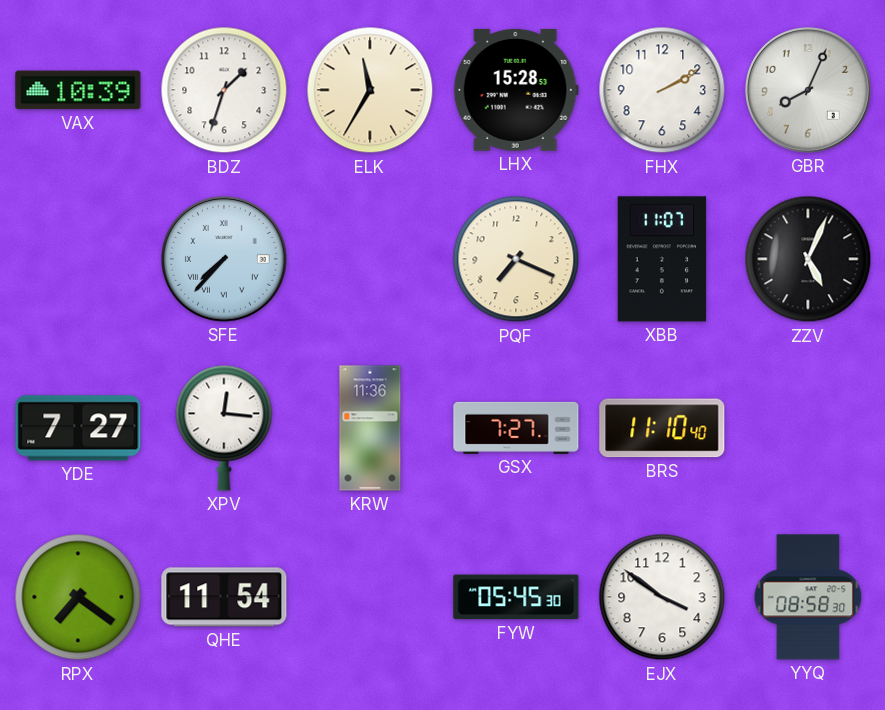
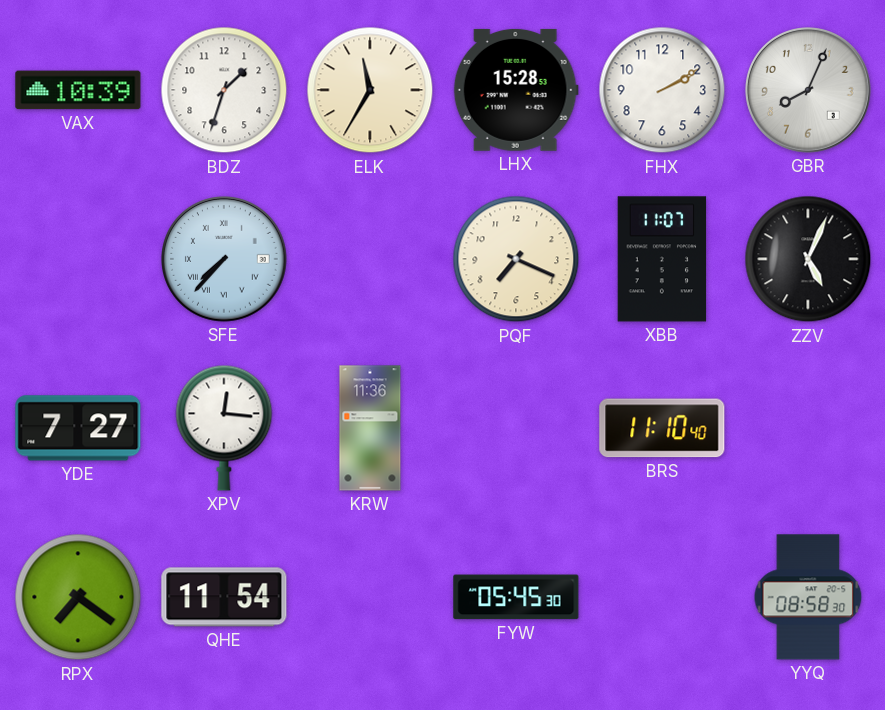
GSX: 7:27 -> none (516, 428)
EJX: 3:51 -> none (662, 597)
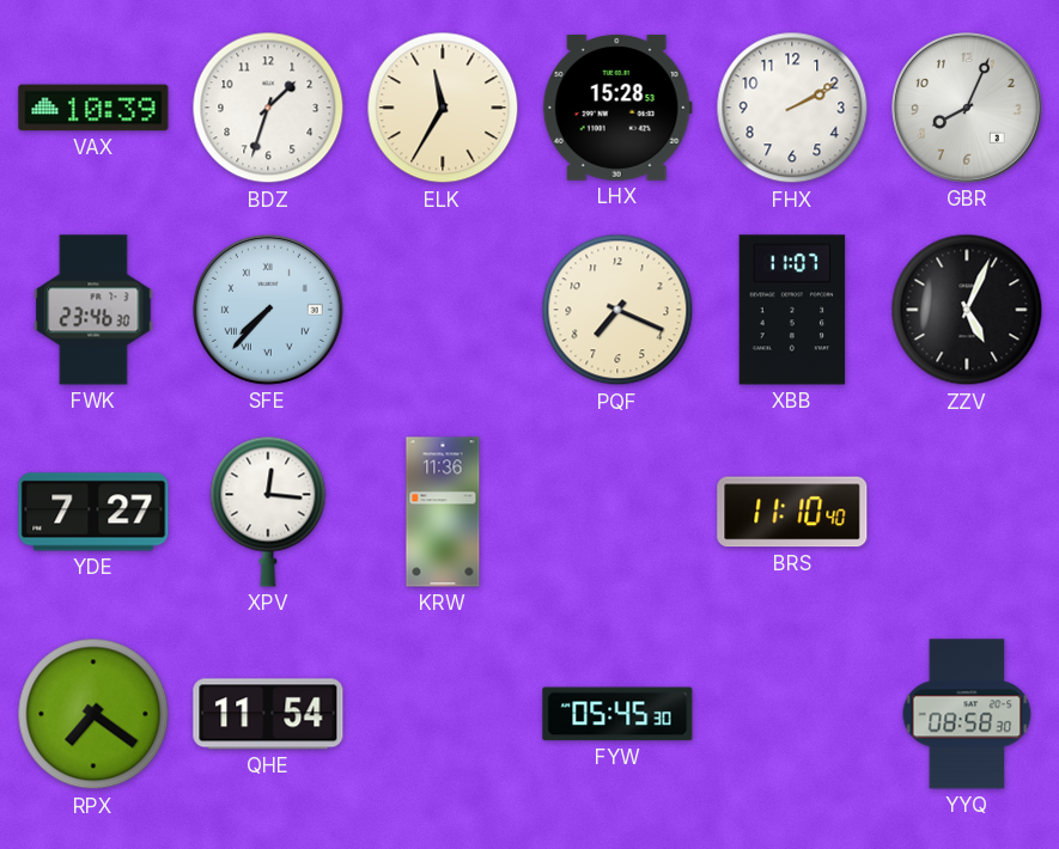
FWK: none -> 23:46 (93, 310)
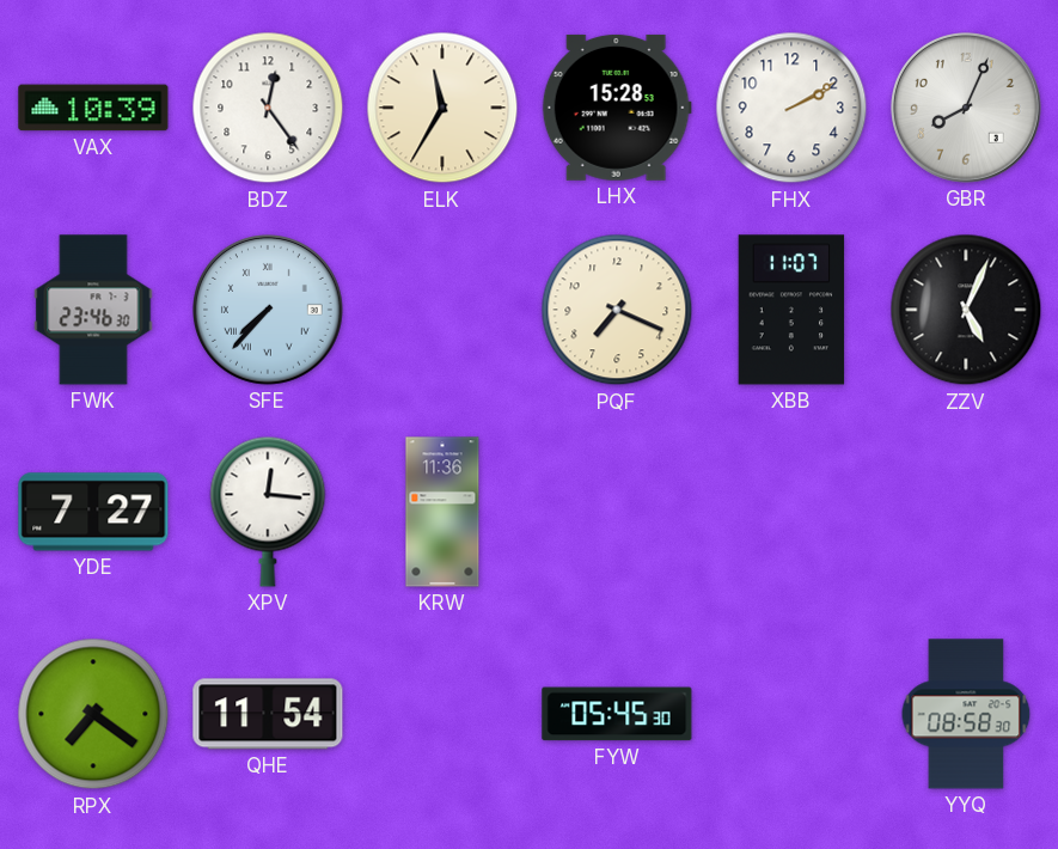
BDZ: 1:33 -> 12:24 (268, 108)
BRS: 11:10 -> none (792, 512)
